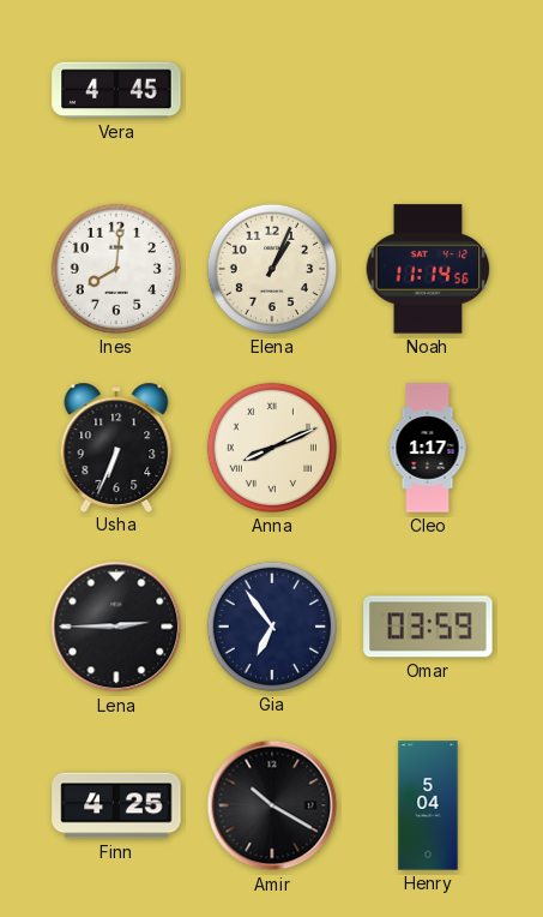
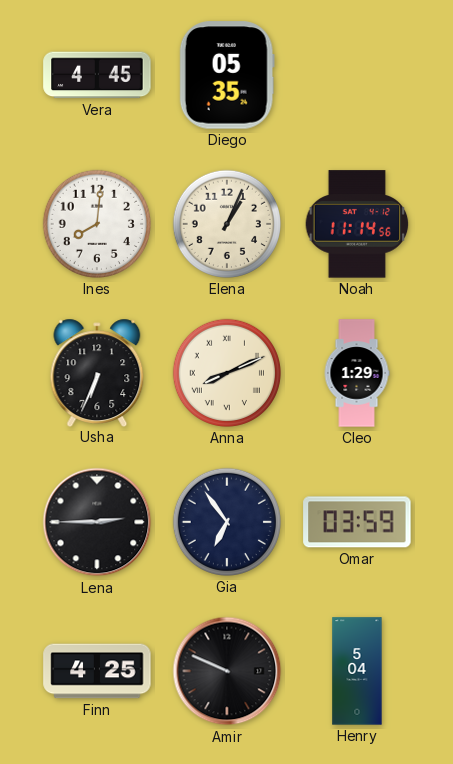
Diego: none -> 05:35 (227, 75)
Cleo: 1:17 -> 1:29 (357, 373)
Amir: 10:20 -> 9:49 (227, 671)
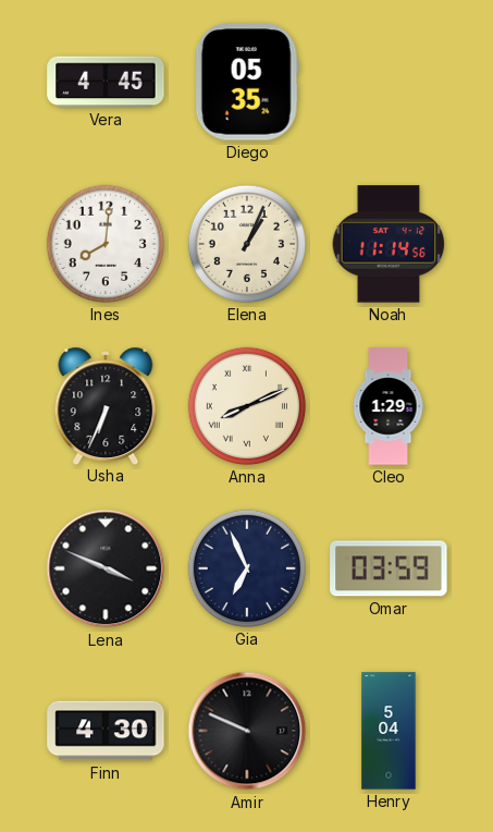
Lena: 2:45 -> 3:49 (106, 568)
Gia: 6:54 -> 6:56 (247, 568)
Finn: 4:25 -> 4:30 (106, 731)
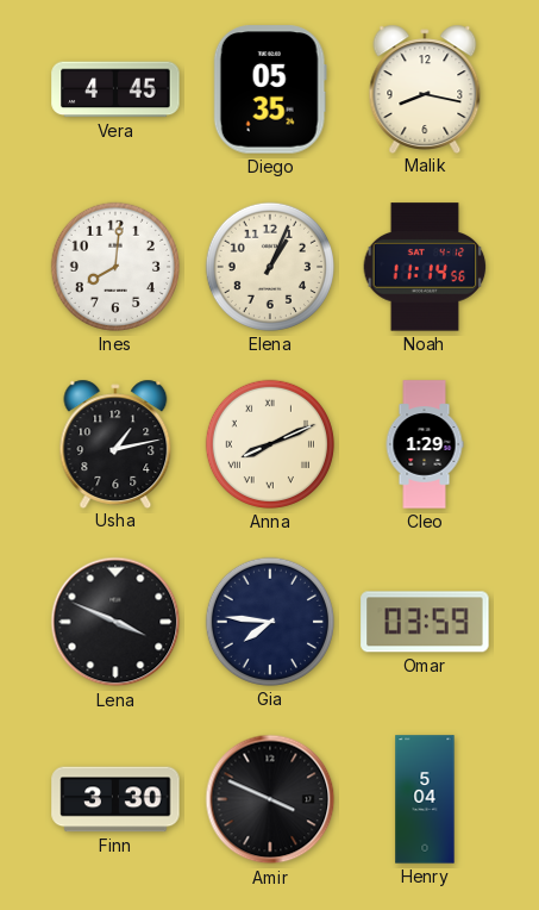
Malik: none -> 8:17 (425, 88)
Usha: 6:34 -> 1:13 (115, 443)
Gia: 6:56 -> 7:46 (270, 622)
Finn: 4:30 -> 3:30 (115, 799)
Amir: 9:49 -> 3:49 (270, 799)
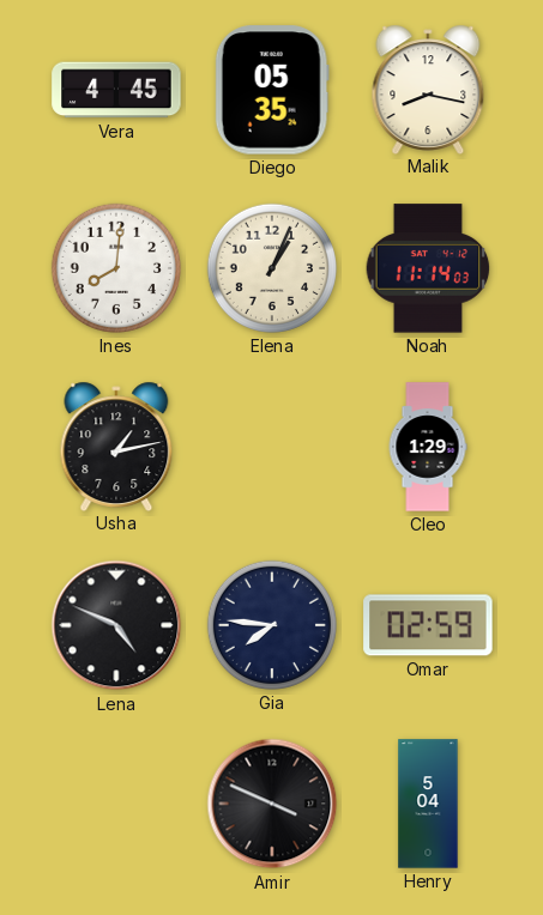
Noah: 11:14:56 -> 11:14:03 (428, 268)
Anna: 8:11 -> none (270, 444)
Lena: 3:49 -> 4:49 (116, 625)
Omar: 03:59 -> 02:59 (428, 625)
Finn: 3:30 -> none (115, 799)
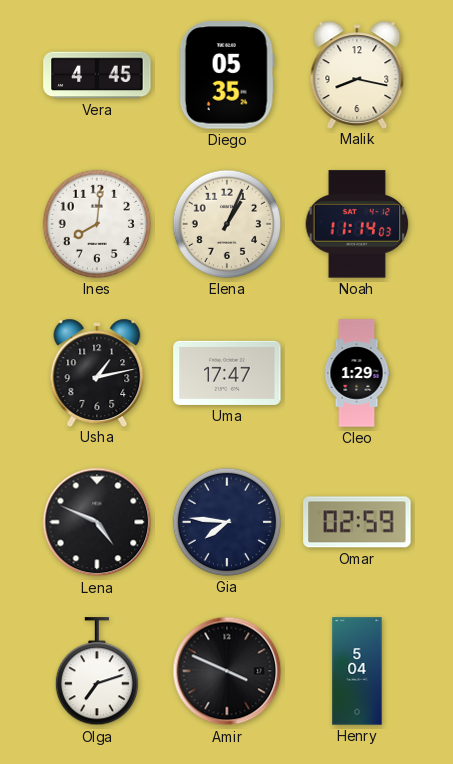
Uma: none -> 17:47 (227, 373)
Olga: none -> 7:12 (97, 672)
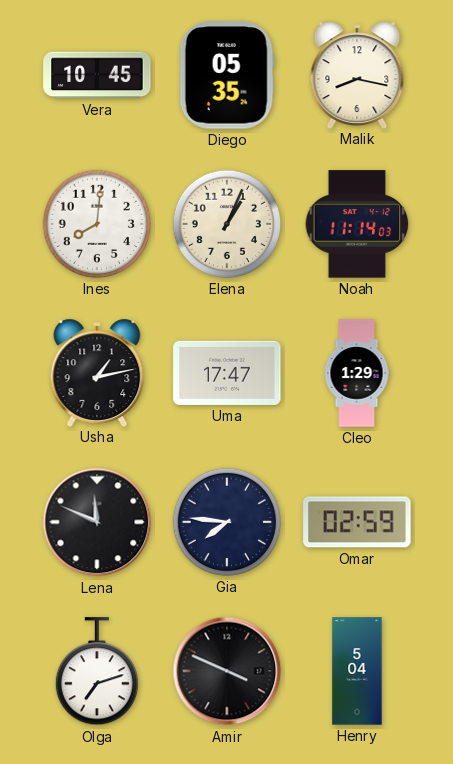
Vera: 4:45 -> 10:45 (97, 75)
Lena: 4:49 -> 11:49 (97, 522)
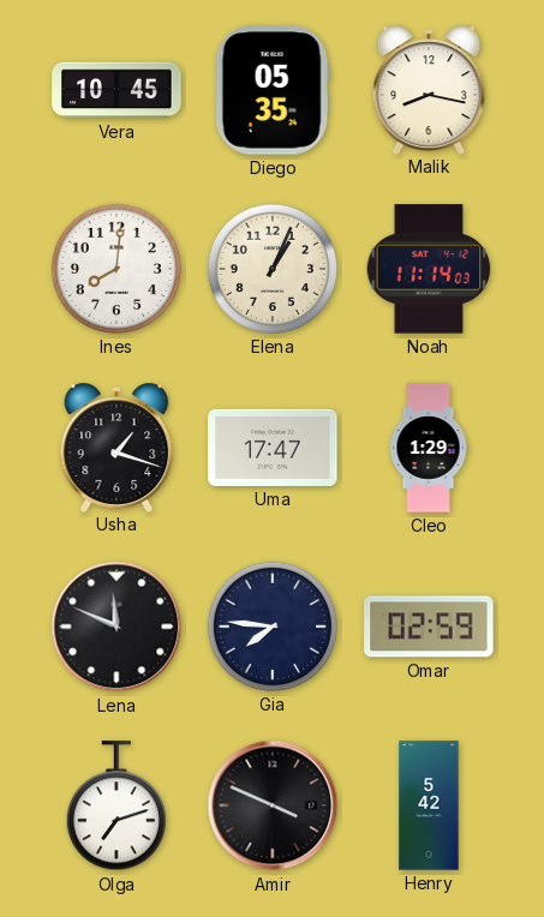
Usha: 1:13 -> 1:18 (116, 446)
Henry: 5:04 -> 5:42 (429, 805)
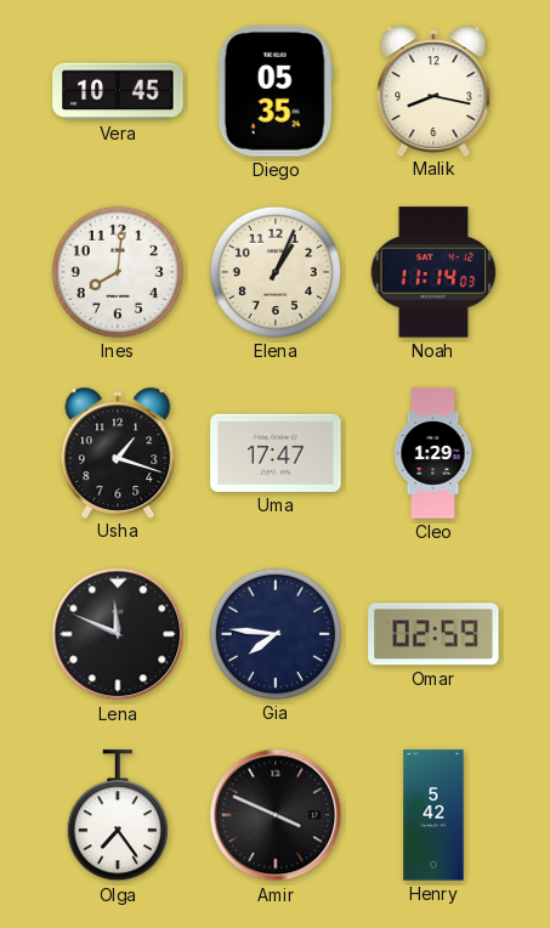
Olga: 7:12 -> 7:24 (118, 816)
